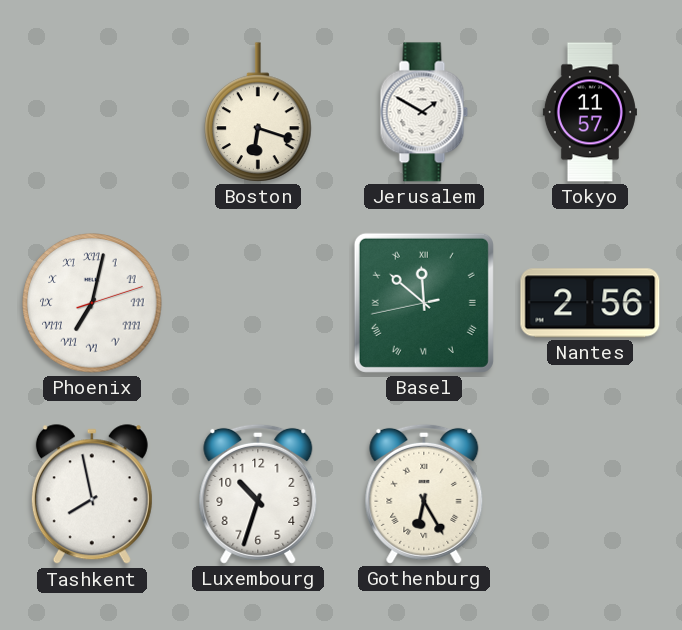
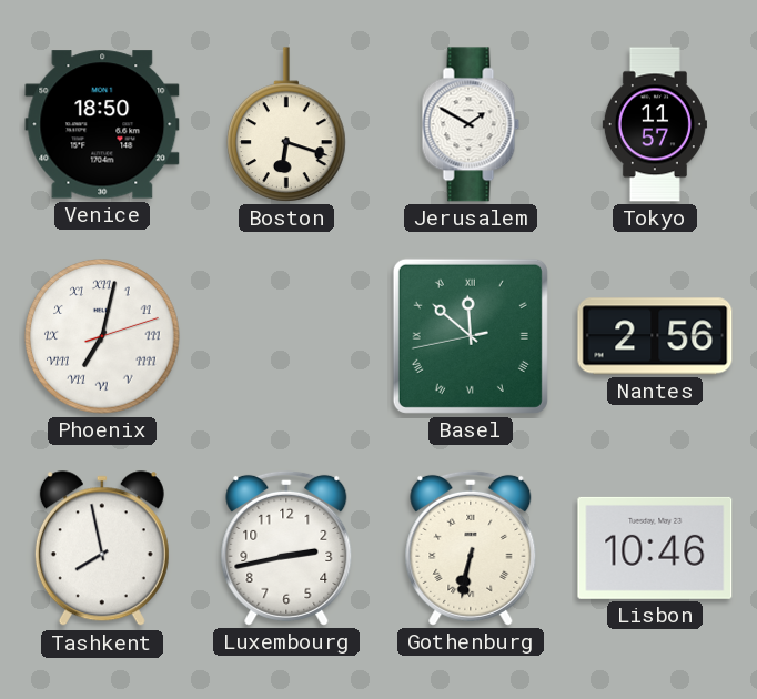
Venice: none -> 18:50 (102, 124)
Luxembourg: 10:33 -> 2:43 (286, 548)
Gothenburg: 6:25 -> 6:32 (471, 548)
Lisbon: none -> 10:46 (655, 548)
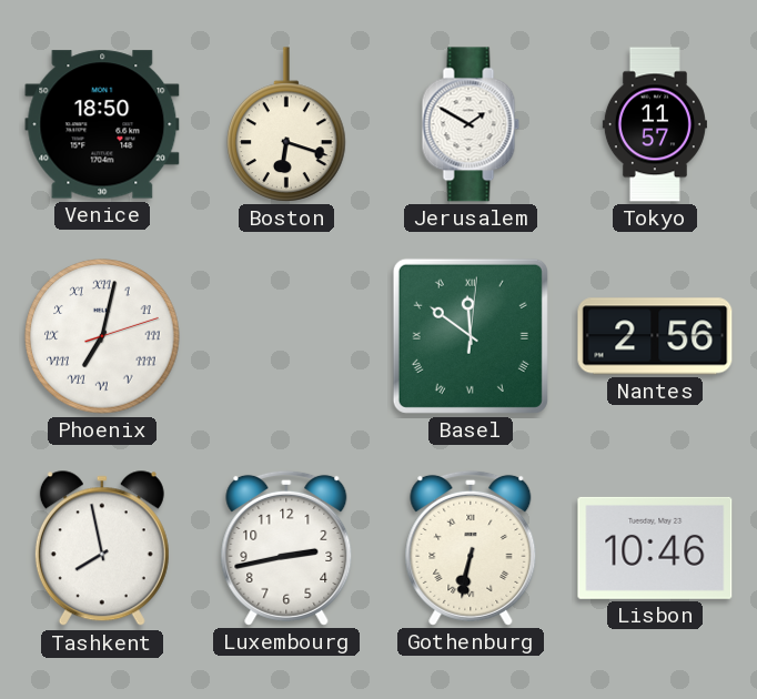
Basel: 11:51:43 -> 11:51:01 (471, 336)
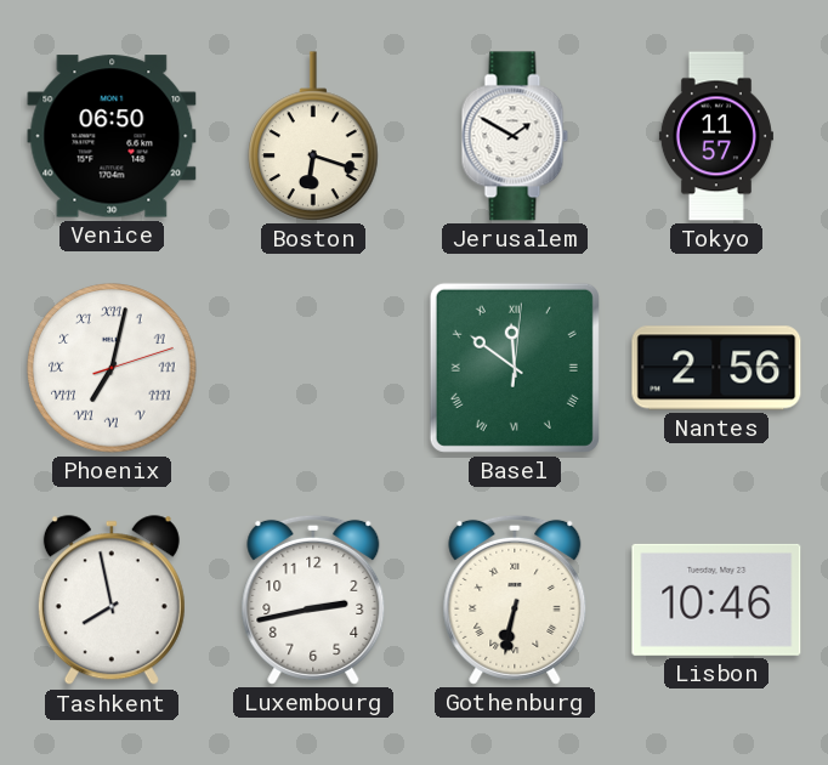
Venice: 18:50 -> 06:50 (112, 136)
